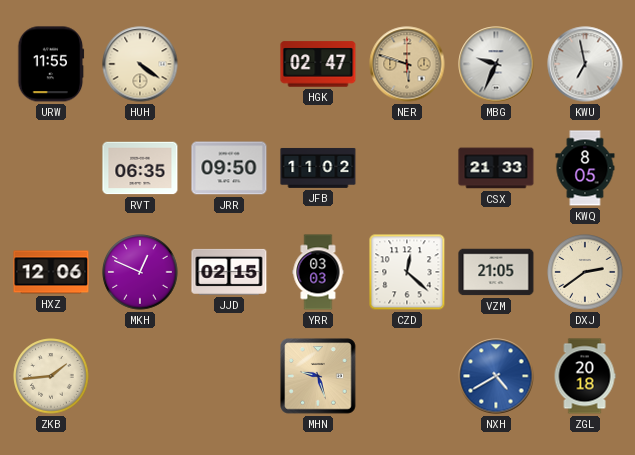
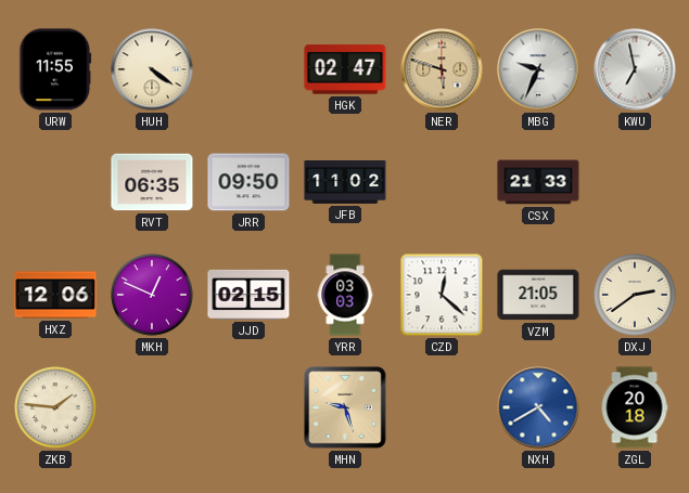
KWQ: 8:05 -> none (585, 168)
ZKB: 1:44 -> 1:46 (55, 407)
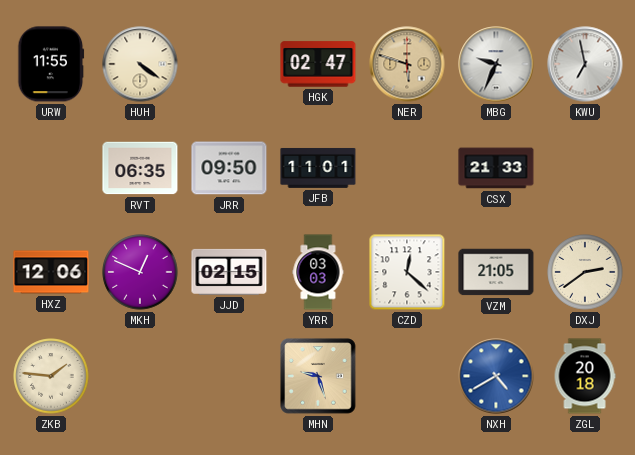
JFB: 11:02 -> 11:01 (318, 168)
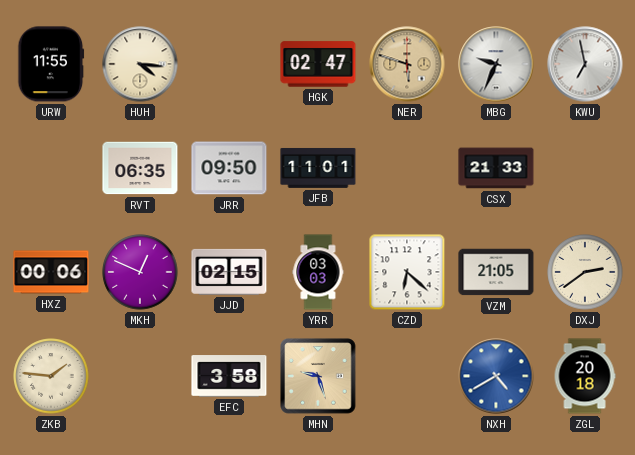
HUH: 4:21 -> 4:16 (140, 64)
HXZ: 12:06 -> 00:06 (51, 272)
CZD: 12:22 -> 6:22 (407, 272)
EFC: none -> 3:58 (229, 376)
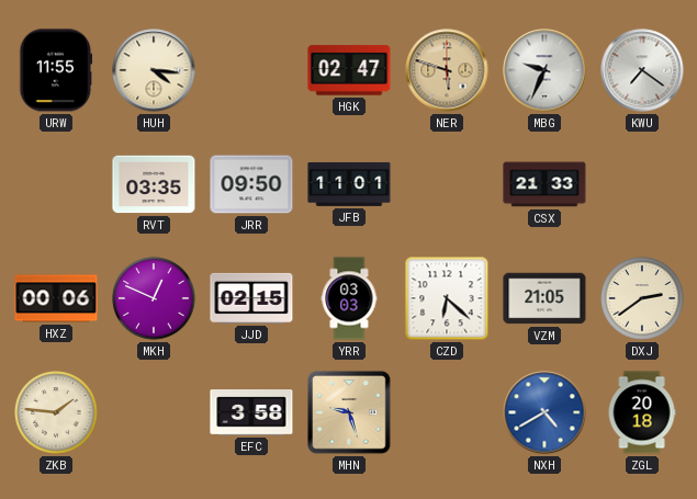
KWU: 6:58 -> 7:21 (642, 70)
RVT: 06:35 -> 03:35 (154, 184)
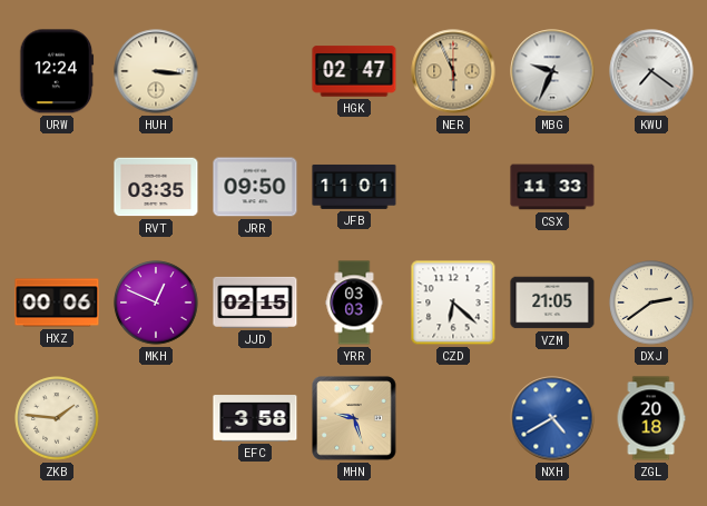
URW: 11:55 -> 12:24 (57, 71)
HUH: 4:16 -> 3:16 (156, 71)
NER: 5:48 -> 5:56 (453, 71)
CSX: 21:33 -> 11:33 (552, 187)
